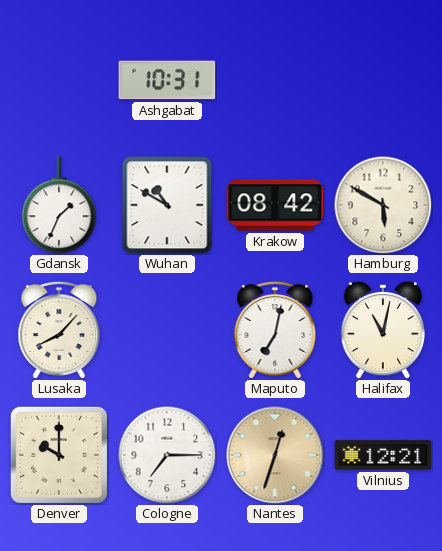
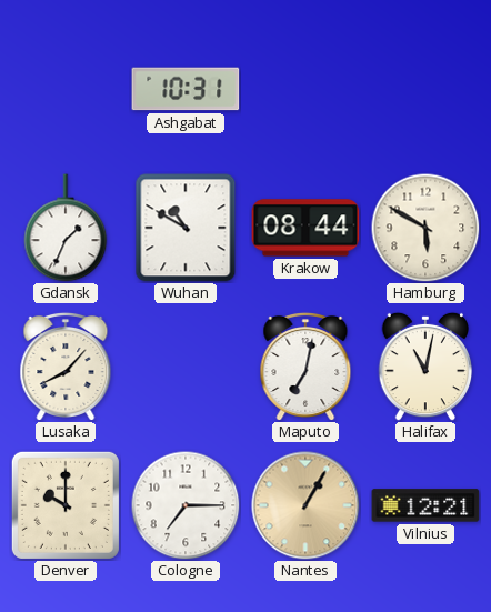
Krakow: 08:42 -> 08:44 (305, 228)
Nantes: 12:33 -> 1:05 (305, 505)
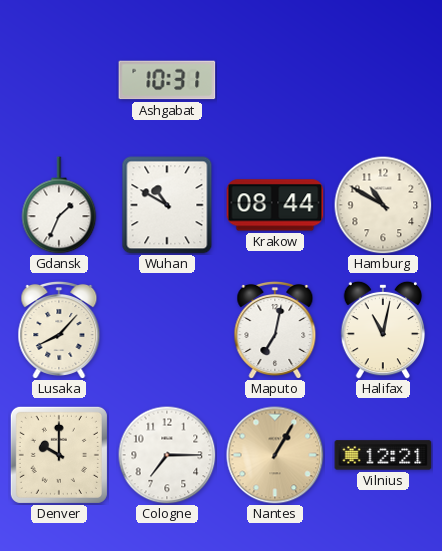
Hamburg: 5:50 -> 10:50 (383, 205)
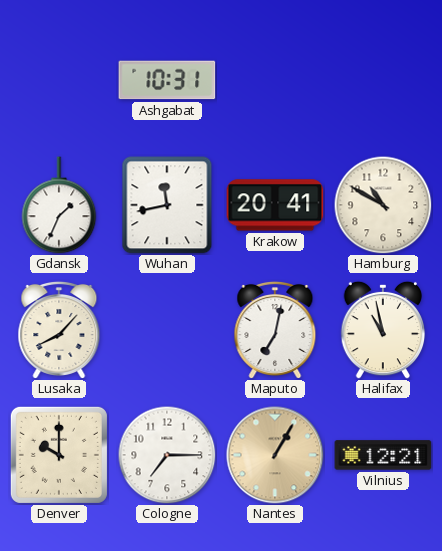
Wuhan: 10:50 -> 11:43 (167, 205)
Krakow: 08:44 -> 20:41 (275, 205)
Halifax: 11:02 -> 10:58 (383, 330)
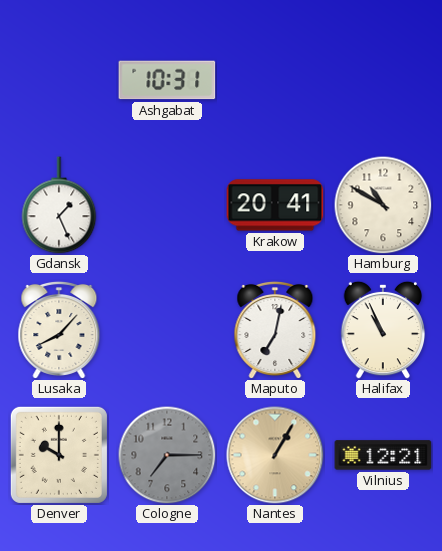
Gdansk: 1:34 -> 1:26 (59, 205)
Wuhan: 11:43 -> none (167, 205)
Halifax: 10:58 -> 10:56 (383, 330)
Cologne dial: white -> grey (167, 455)
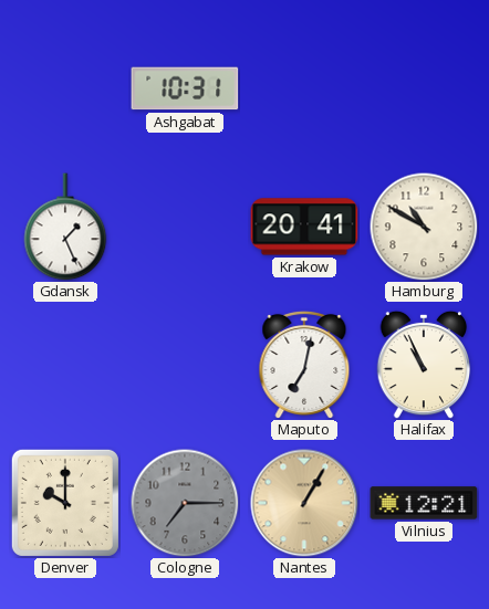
Lusaka: 8:07 -> none (59, 330)
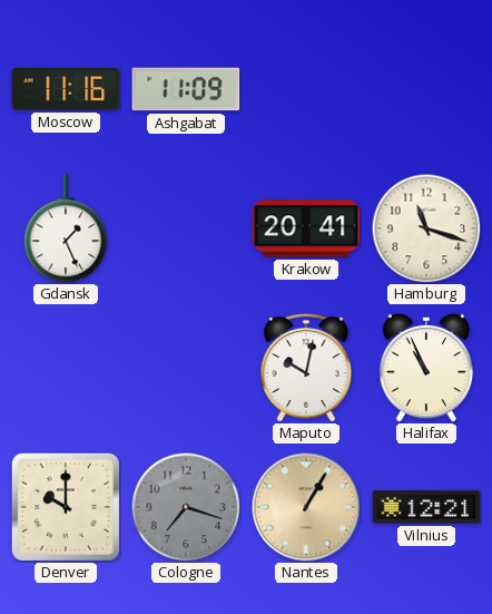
Moscow: none -> 11:16 (66, 89)
Ashgabat: 10:31 -> 11:09 (186, 89)
Hamburg: 10:50 -> 11:18 (426, 228)
Maputo: 7:02 -> 10:02 (306, 368)
Cologne: 7:15 -> 7:18 (186, 507)
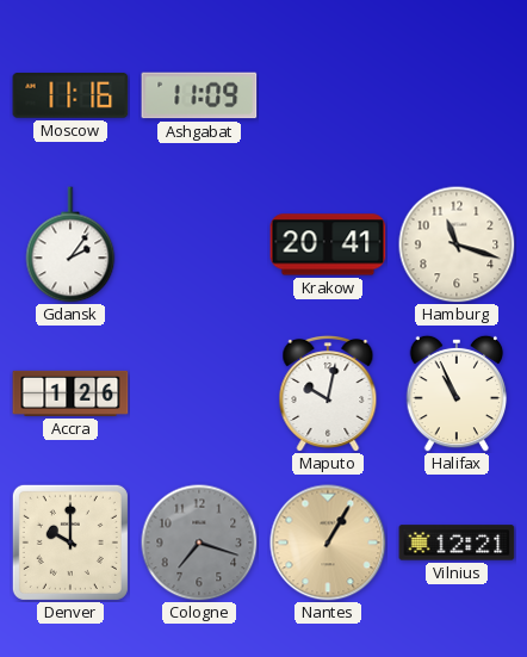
Gdansk: 1:26 -> 2:06 (70, 244)
Accra: none -> 1:26 (70, 393)
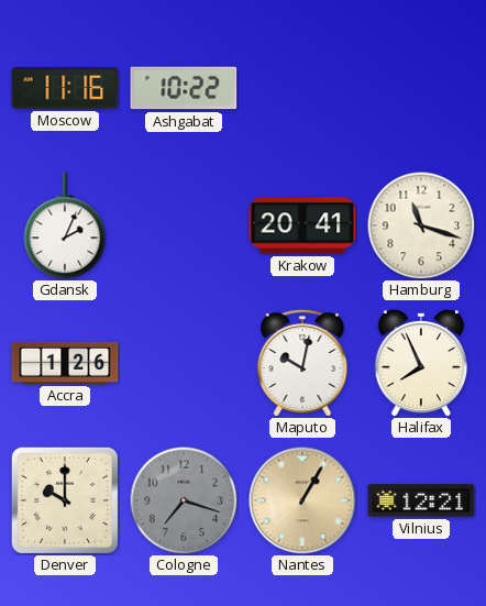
Ashgabat: 11:09 -> 10:22 (184, 88)
Gdansk: 2:06 -> 2:04 (65, 225)
Halifax: 10:56 -> 7:56 (421, 363)
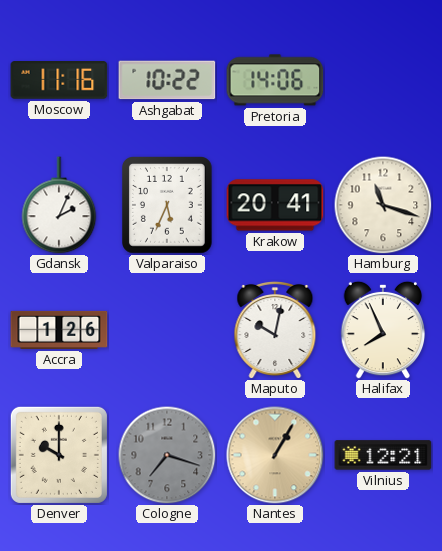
Pretoria: none -> 14:06 (275, 80)
Valparaiso: none -> 5:34 (168, 206)
